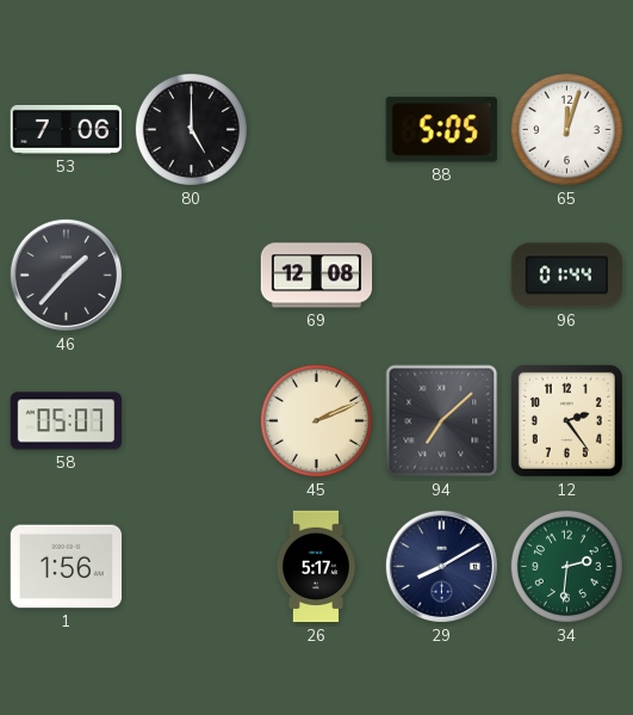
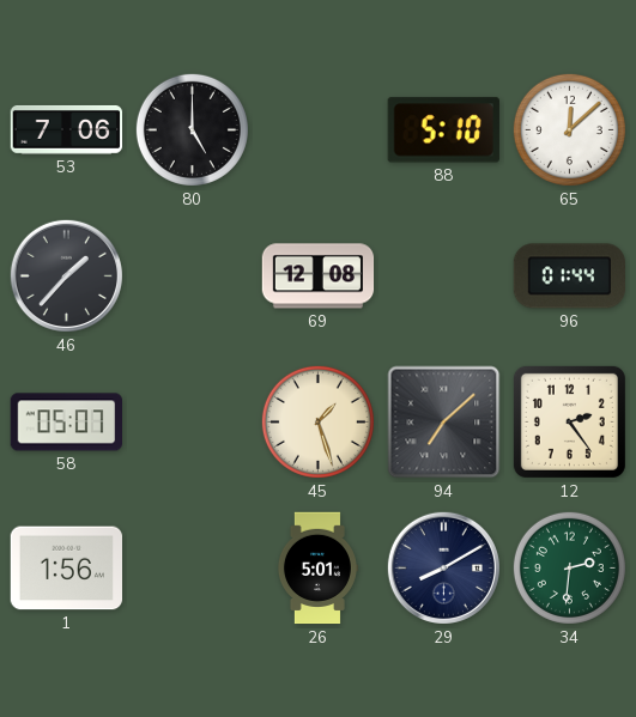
88: 5:05 -> 5:10 (443, 130)
65: 12:03 -> 12:08 (569, 129)
45: 2:11 -> 1:27 (317, 421)
26: 5:17 -> 5:01 (317, 569)
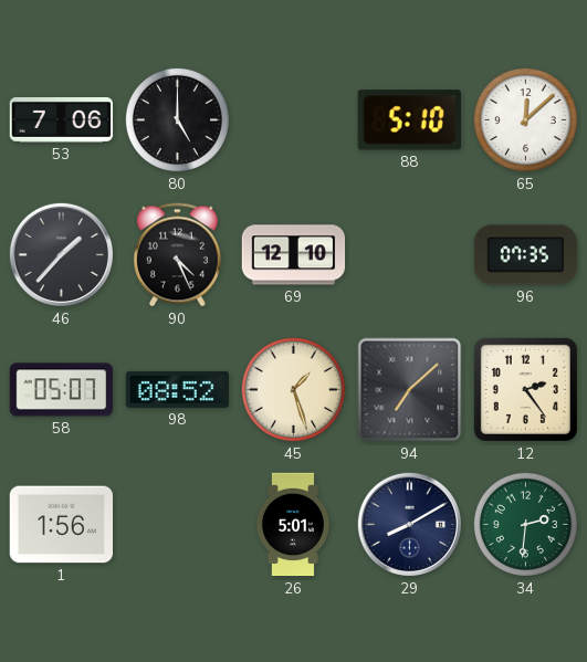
90: none -> 4:26 (177, 255)
69: 12:08 -> 12:10 (294, 255)
96: 01:44 -> 07:35 (525, 255)
98: none -> 08:52 (177, 389)
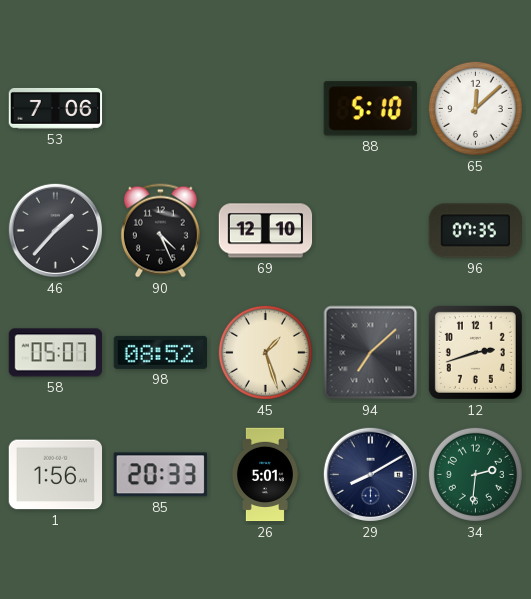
80: 5:00 -> none (177, 119)
12: 2:24 -> 2:42 (475, 352)
85: none -> 20:33 (160, 475)
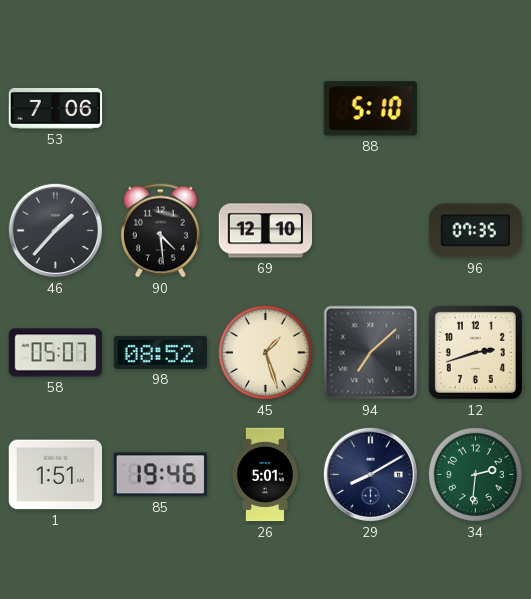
65: 12:08 -> none (475, 108)
90: 4:26 -> 4:29 (160, 231)
1: 1:56 -> 1:51 (56, 475)
85: 20:33 -> 19:46 (160, 475)
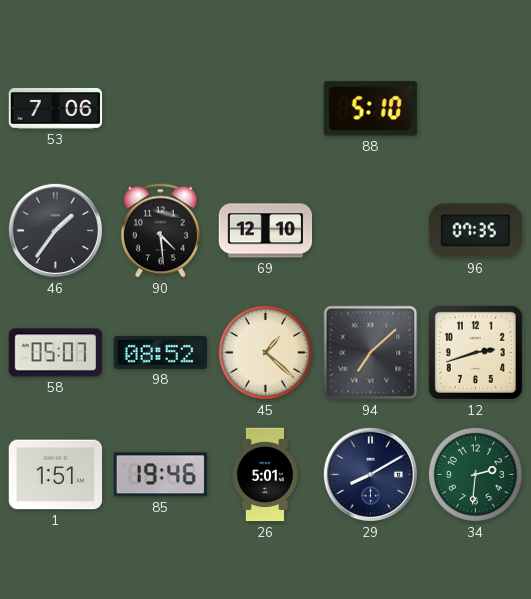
46: 1:37 -> 1:36 (55, 230)
45: 1:27 -> 1:22 (265, 352)
